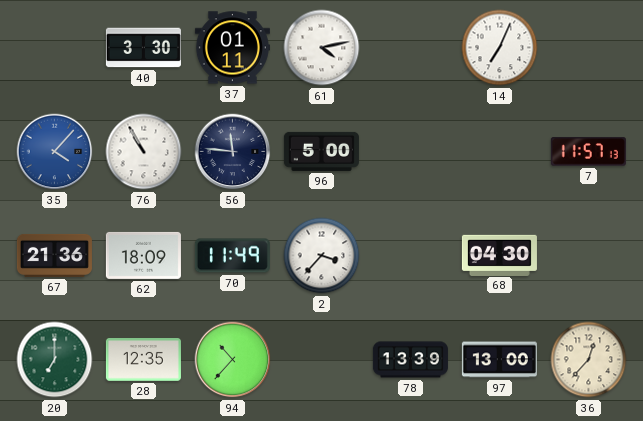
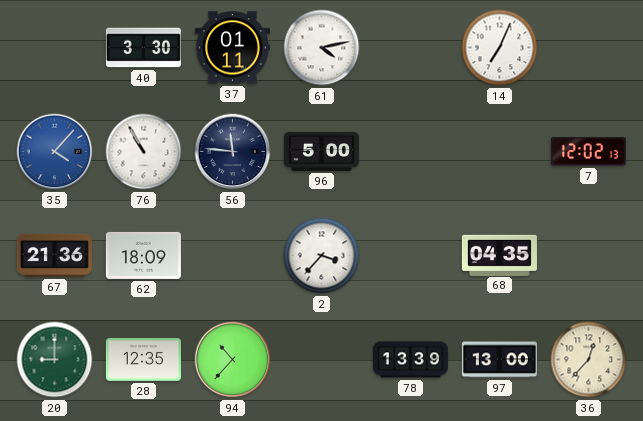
7: 11:57 -> 12:02 (588, 152)
70: 11:49 -> none (232, 256)
68: 04:30 -> 04:35 (499, 255)
20: 7:00 -> 9:00 (55, 360)
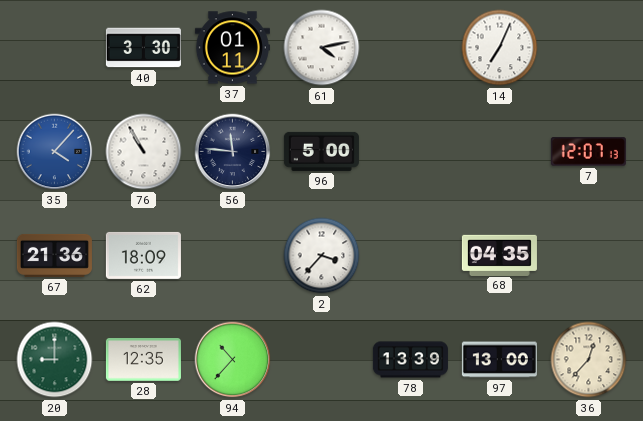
7: 12:02 -> 12:07 (588, 152)
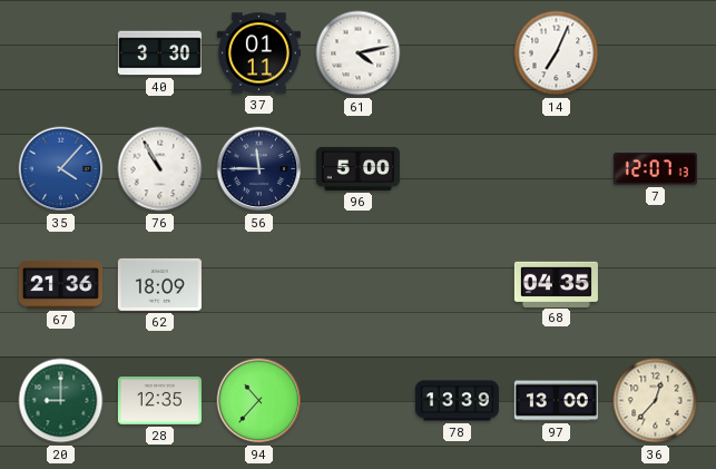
56: 11:46 -> 11:45 (259, 169)
2: 3:37 -> none (322, 256)
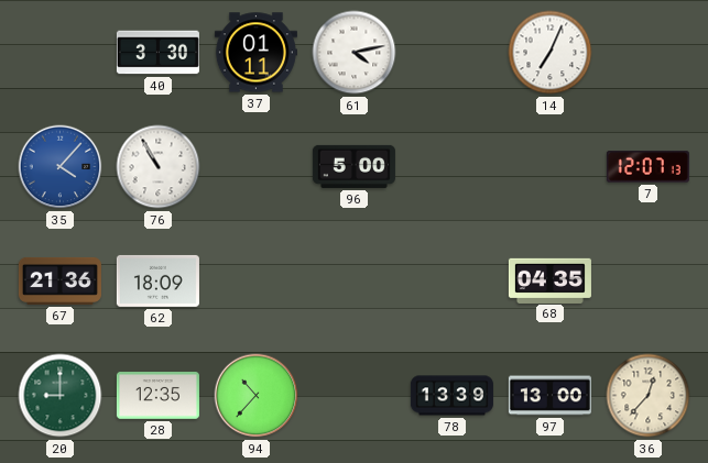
56: 11:45 -> none (259, 169)
